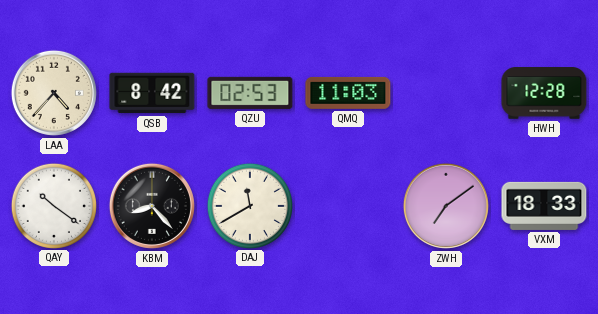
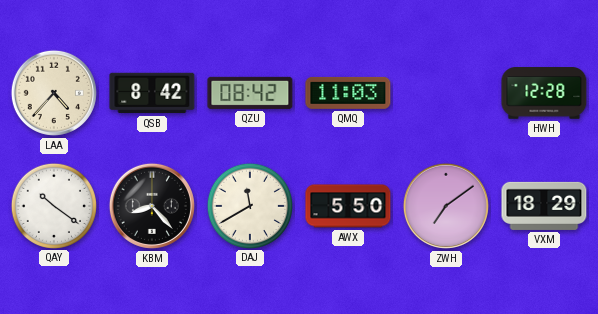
QZU: 02:53 -> 08:42 (250, 93)
AWX: none -> 5:50 (348, 206)
VXM: 18:33 -> 18:29 (544, 206)
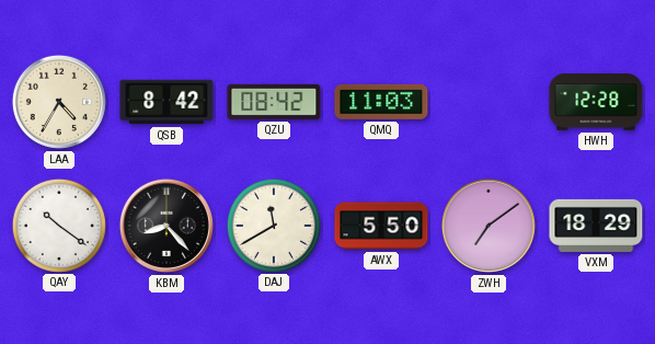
LAA: 4:37 -> 4:35 (59, 102)
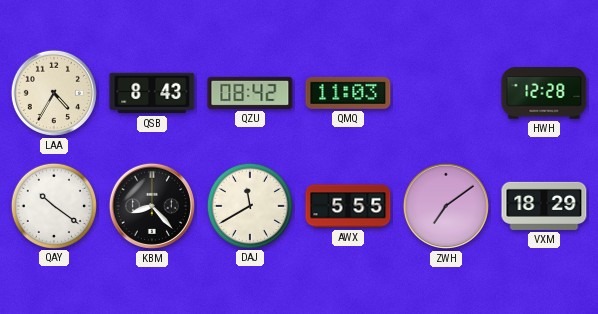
QSB: 8:42 -> 8:43 (152, 93)
AWX: 5:50 -> 5:55 (348, 206)
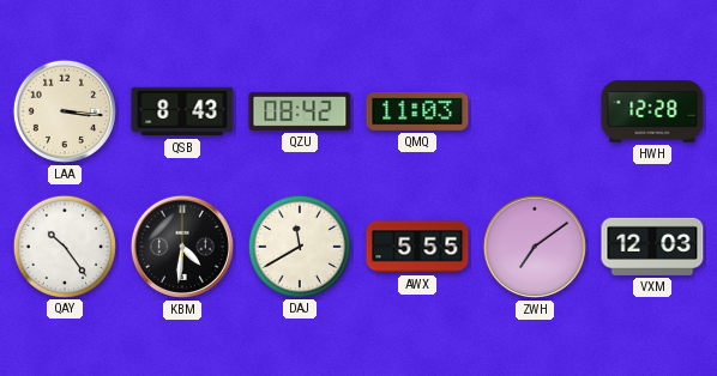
LAA: 4:35 -> 3:16 (65, 111)
QAY: 10:21 -> 10:24 (64, 245)
KBM: 8:23 -> 4:31 (182, 247)
VXM: 18:29 -> 12:03 (652, 247)
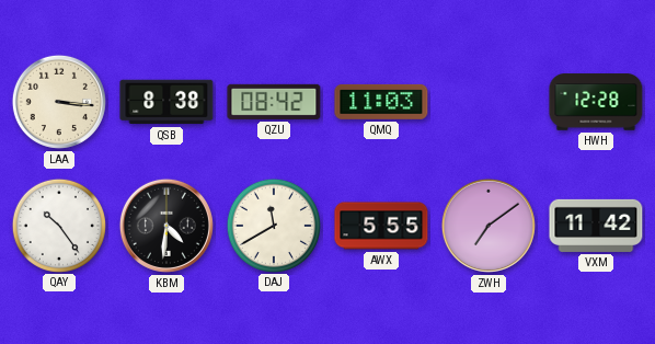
QSB: 8:43 -> 8:38 (166, 102)
VXM: 12:03 -> 11:42 (596, 226)
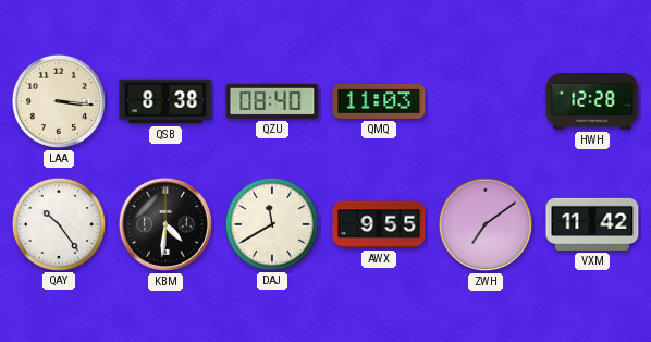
QZU: 08:42 -> 08:40 (272, 101)
AWX: 5:55 -> 9:55 (379, 224)
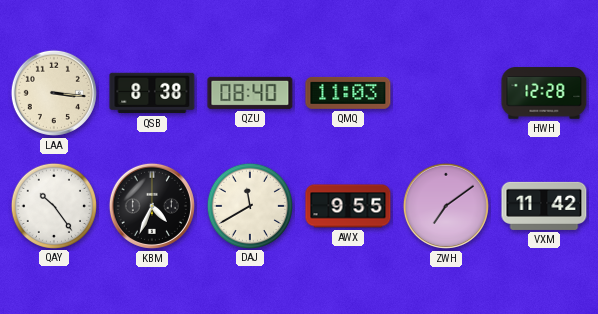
KBM: 4:31 -> 4:34 (152, 206)
